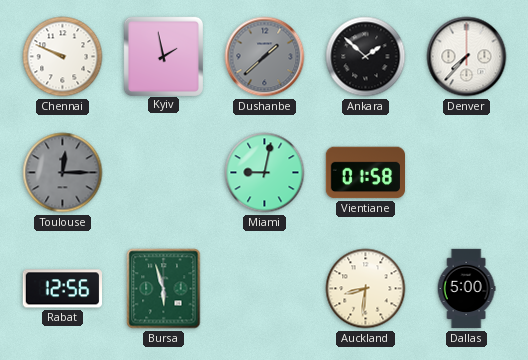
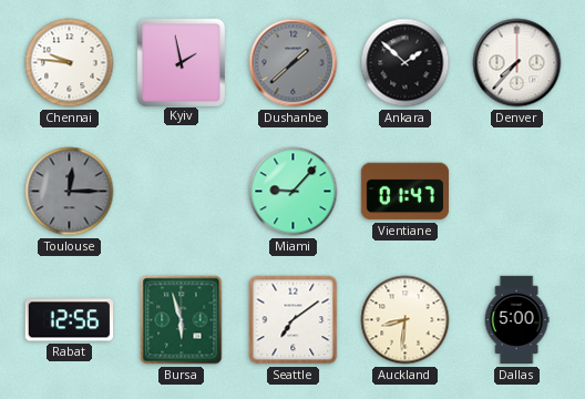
Chennai: 9:49 -> 9:46 (70, 63)
Miami: 9:02 -> 9:07 (294, 192)
Vientiane: 01:58 -> 01:47 (404, 192)
Seattle: none -> 7:09 (294, 320)
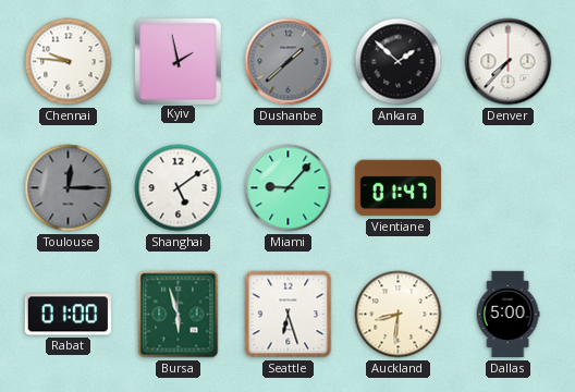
Shanghai: none -> 5:09 (179, 188)
Rabat: 12:56 -> 01:00 (68, 315)
Seattle: 7:09 -> 6:27 (289, 315)
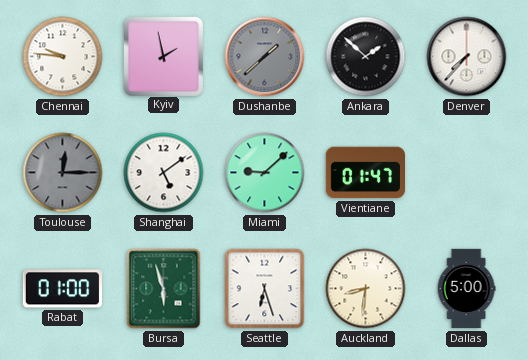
Miami: 9:07 -> 9:08 (265, 173)
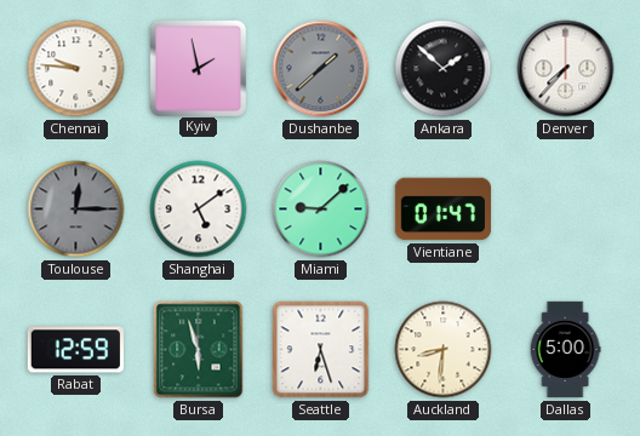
Rabat: 01:00 -> 12:59 (75, 350)
